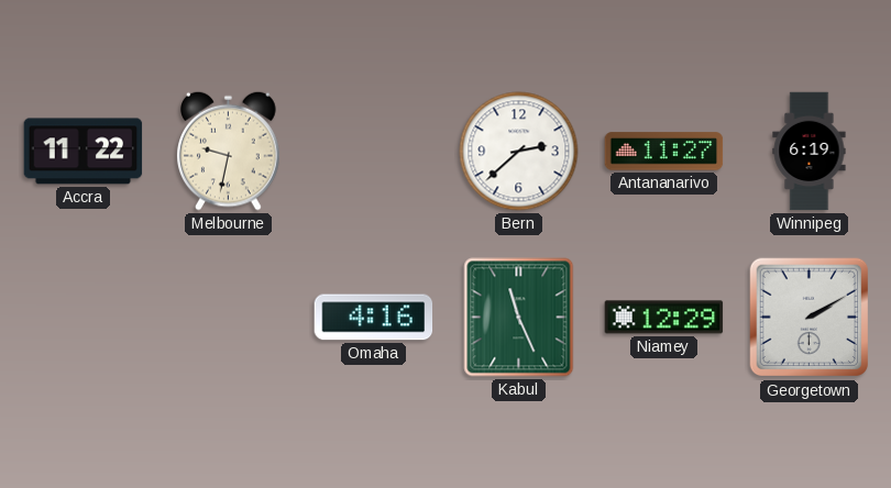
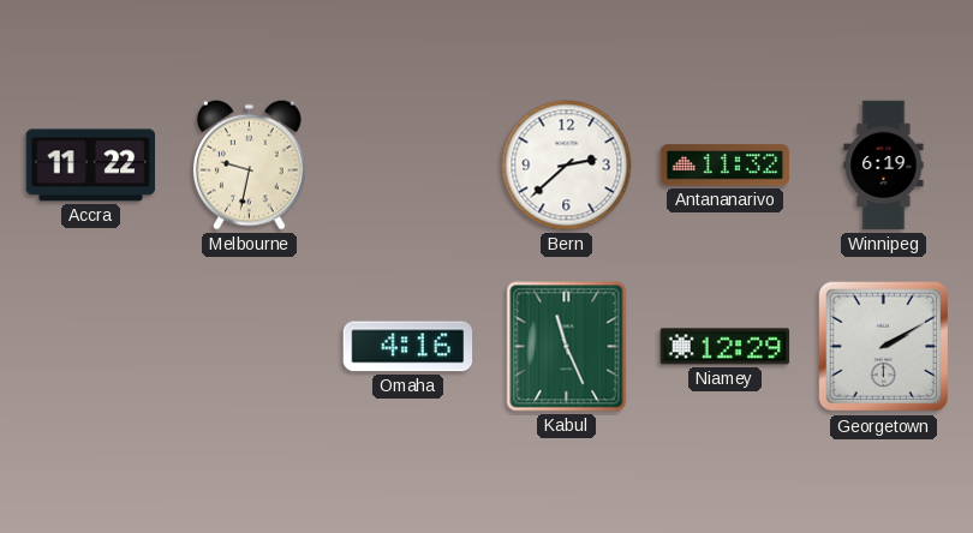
Antananarivo: 11:27 -> 11:32 (726, 166)
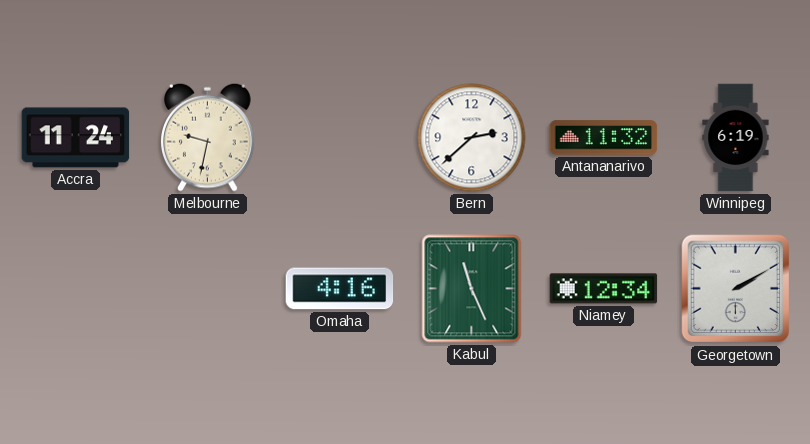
Accra: 11:22 -> 11:24 (76, 138)
Niamey: 12:29 -> 12:34 (604, 289)
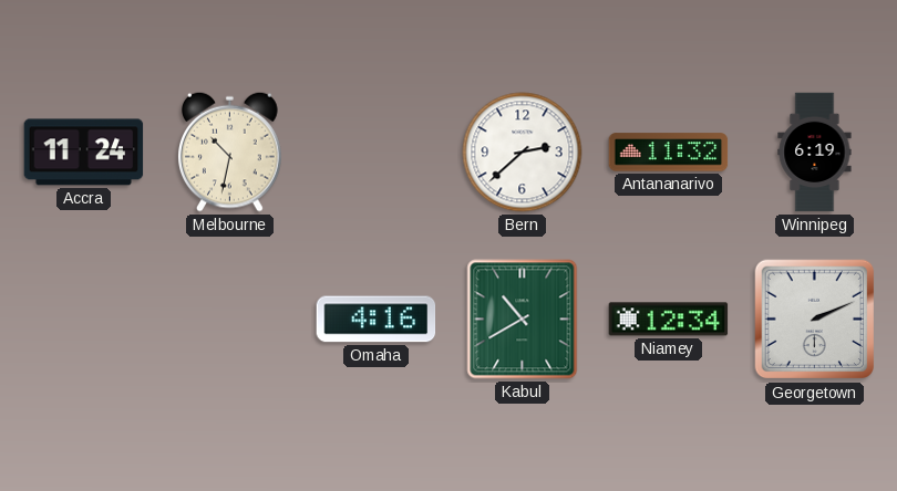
Melbourne: 9:32 -> 10:32 (230, 152)
Kabul: 11:26 -> 10:40 (523, 320)
Georgetown: 2:10 -> 2:11 (815, 320)
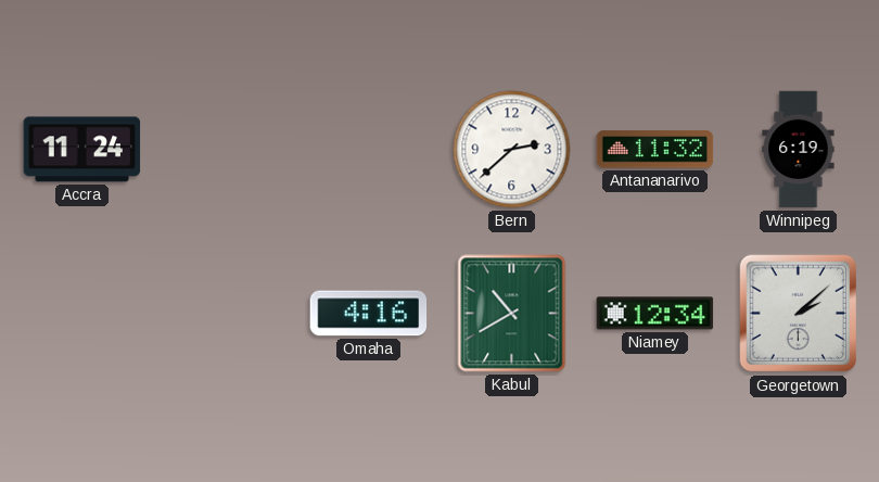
Melbourne: 10:32 -> none (230, 152)
Georgetown: 2:11 -> 2:08 (799, 314)
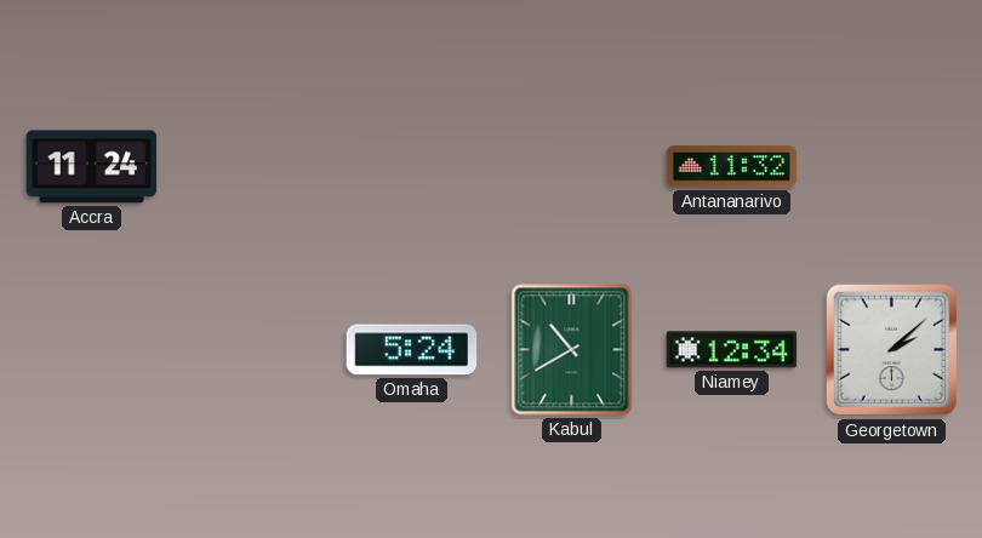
Bern: 2:38 -> none (512, 150)
Winnipeg: 6:19 -> none (799, 150)
Omaha: 4:16 -> 5:24 (412, 350)
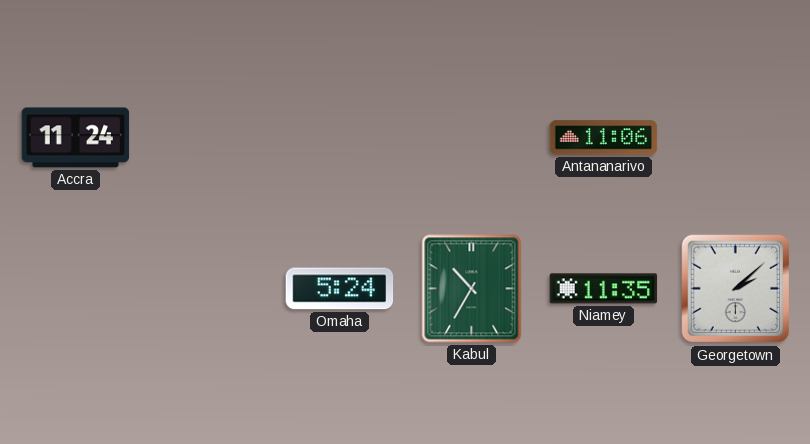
Antananarivo: 11:32 -> 11:06 (604, 138)
Kabul: 10:40 -> 10:35 (472, 289)
Niamey: 12:34 -> 11:35 (604, 289)
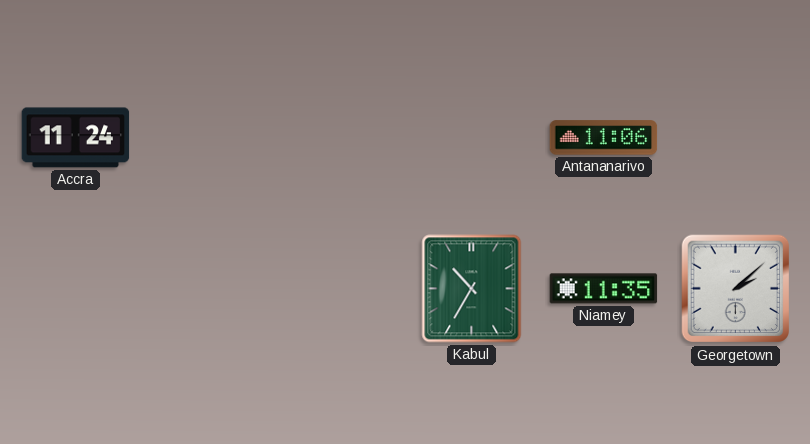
Omaha: 5:24 -> none (340, 289)
